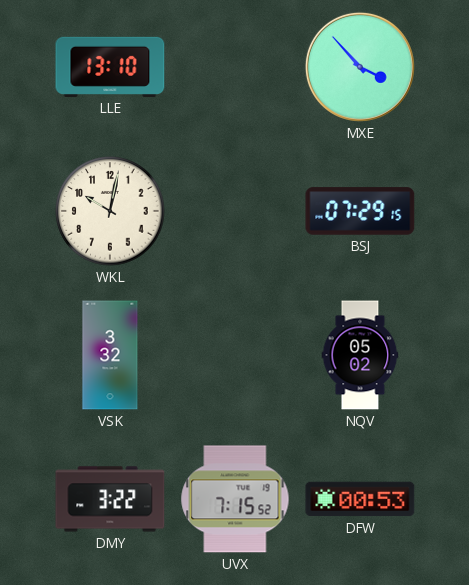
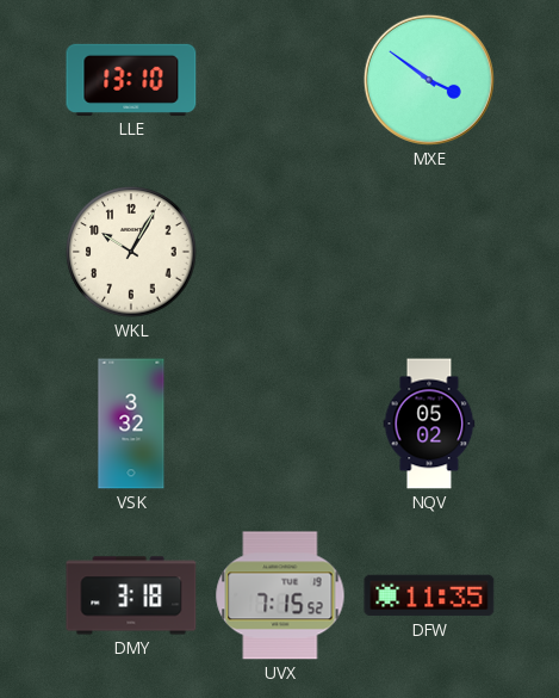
MXE: 3:53 -> 3:51 (429, 80)
WKL: 10:02 -> 10:05 (131, 252)
BSJ: 07:29 -> none (360, 211)
DMY: 3:22 -> 3:18 (131, 595)
DFW: 00:53 -> 11:35 (429, 595)
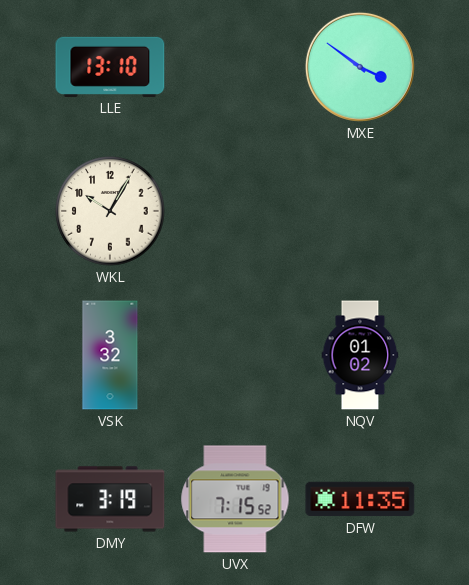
NQV: 05:02 -> 01:02 (360, 355)
DMY: 3:18 -> 3:19 (110, 499)
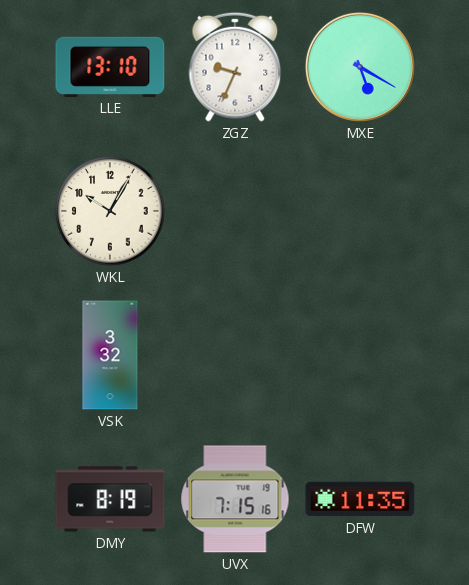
ZGZ: none -> 9:34 (235, 67)
MXE: 3:51 -> 5:20 (360, 67)
NQV: 01:02 -> none (360, 355)
DMY: 3:19 -> 8:19 (110, 499)
UVX: 7:15:52 -> 7:15:16 (235, 499)
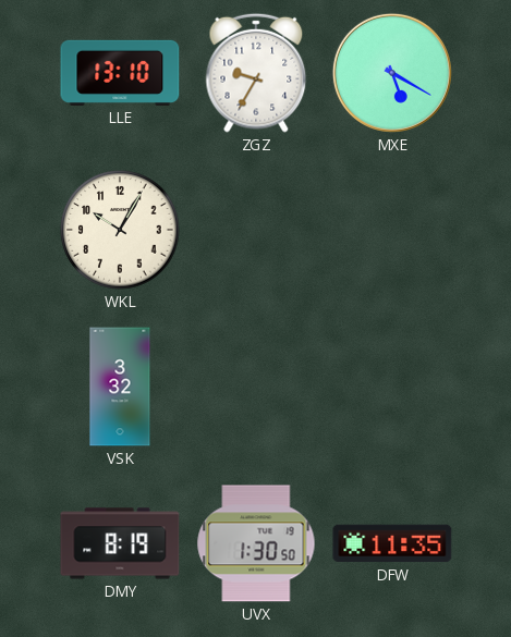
ZGZ: 9:34 -> 9:35 (256, 73)
UVX: 7:15 -> 1:30 (256, 543)
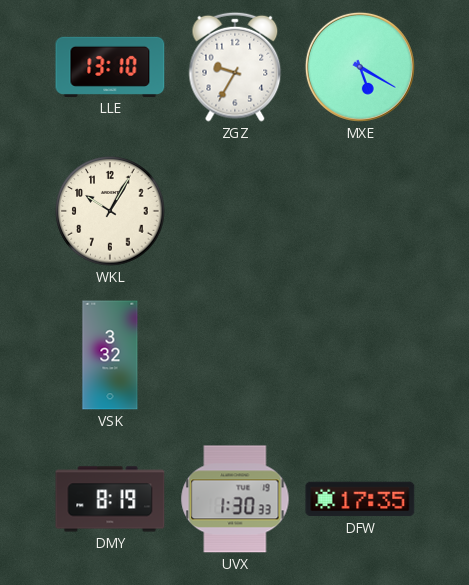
UVX: 1:30:50 -> 1:30:33 (235, 499)
DFW: 11:35 -> 17:35 (360, 499)
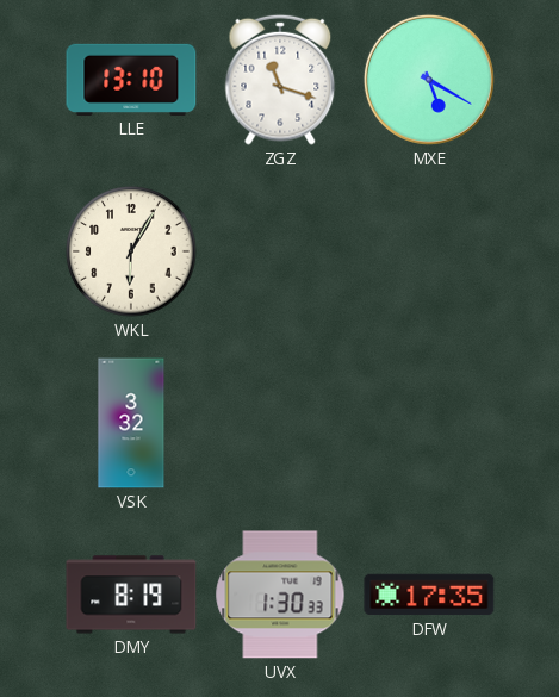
ZGZ: 9:35 -> 11:18 (280, 80)
WKL: 10:05 -> 6:05 (131, 251)
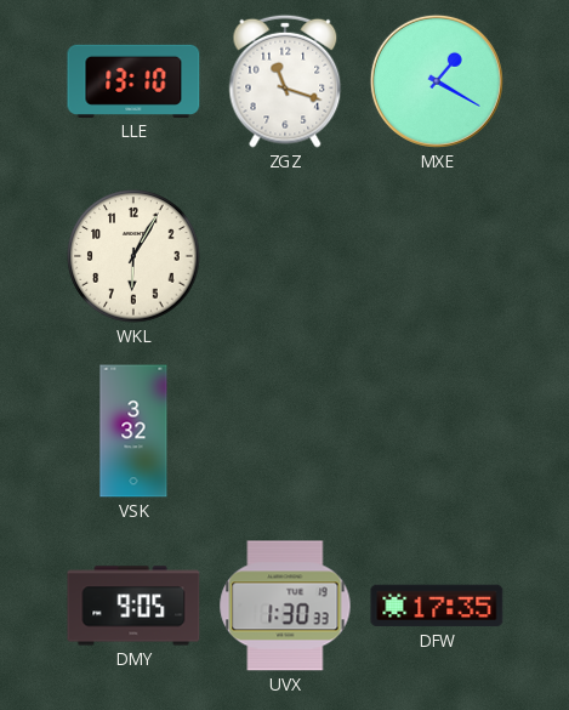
MXE: 5:20 -> 1:20 (437, 81)
DMY: 8:19 -> 9:05 (133, 606)
